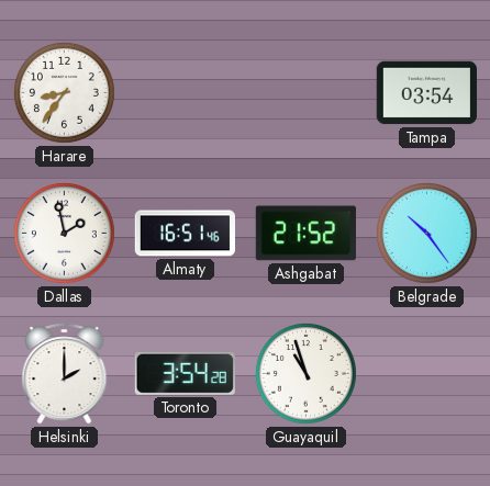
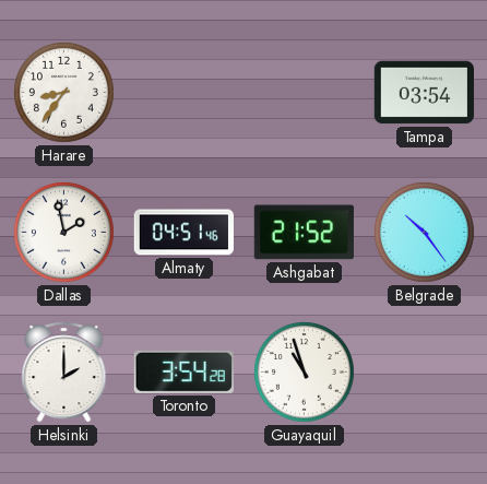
Almaty: 16:51 -> 04:51 (183, 233)
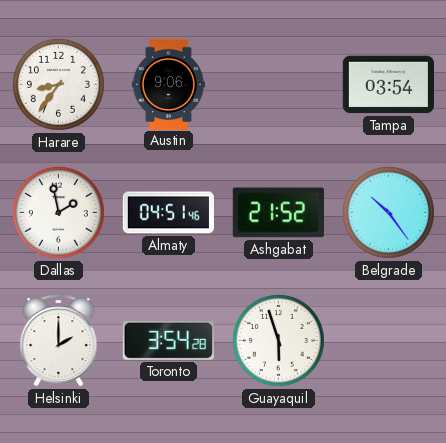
Austin: none -> 9:06 (168, 84)
Guayaquil: 10:57 -> 5:57 (278, 340)
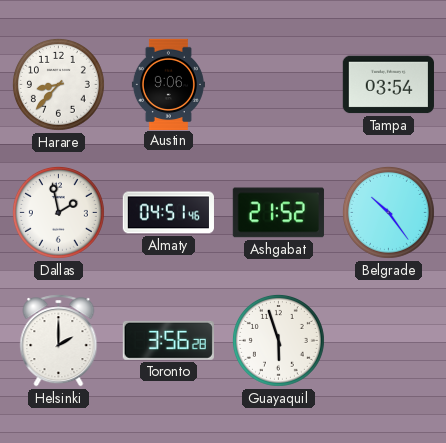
Harare: 8:36 -> 8:37 (58, 84)
Toronto: 3:54 -> 3:56 (168, 340)
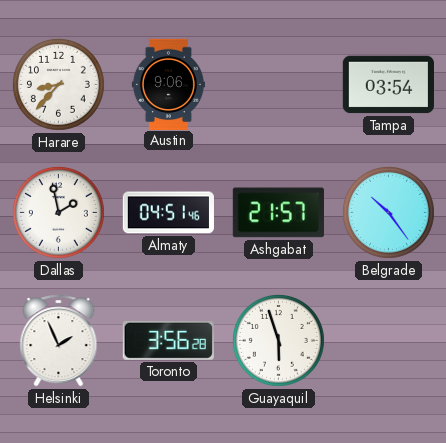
Ashgabat: 21:52 -> 21:57 (278, 213)
Helsinki: 2:00 -> 1:56 (59, 341)
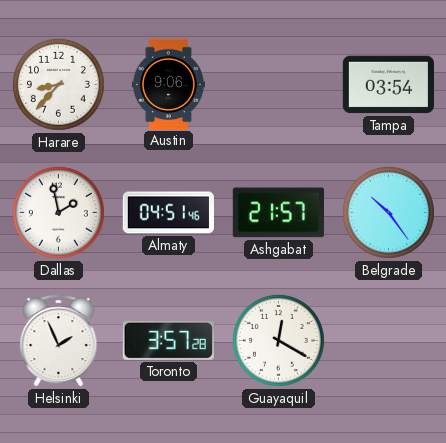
Toronto: 3:56 -> 3:57 (168, 340)
Guayaquil: 5:57 -> 12:20 (278, 340)
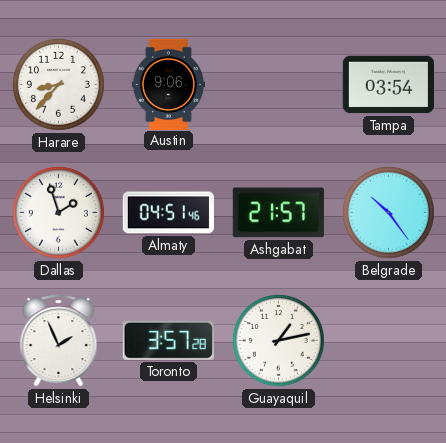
Dallas: 1:58 -> 1:57 (58, 212)
Guayaquil: 12:20 -> 1:13 (278, 340)
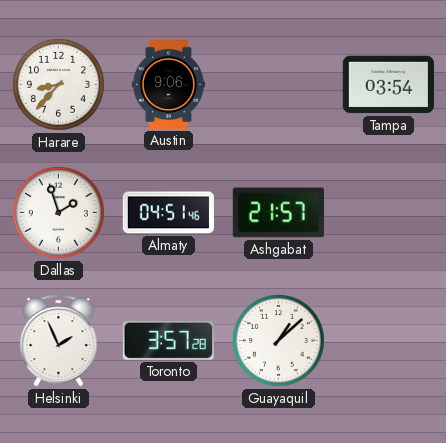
Belgrade: 10:24 -> none (388, 212)
Guayaquil: 1:13 -> 1:08 (278, 340)
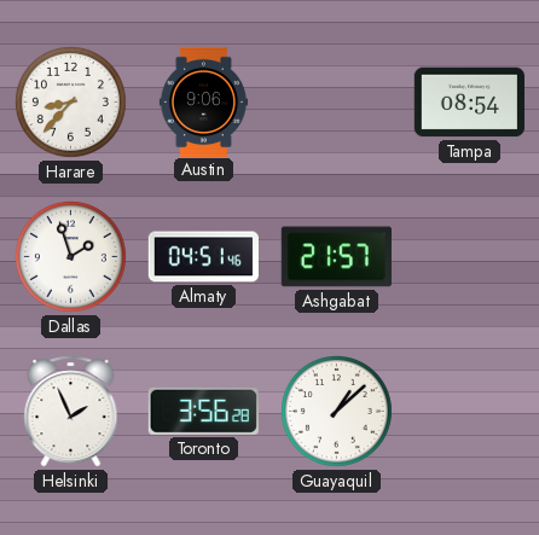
Tampa: 03:54 -> 08:54 (469, 103)
Toronto: 3:57 -> 3:56 (203, 411)
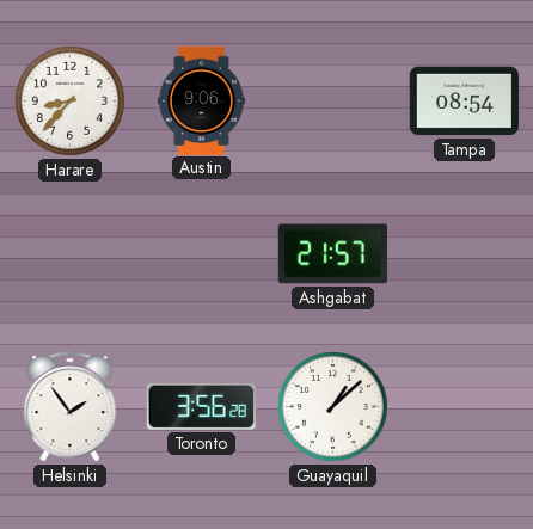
Dallas: 1:57 -> none (70, 256)
Almaty: 04:51 -> none (203, 257)
Helsinki: 1:56 -> 1:54 (71, 407)
